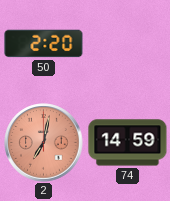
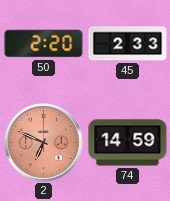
45: none -> 2:33 (128, 44)
2: 7:02 -> 6:49 (44, 143)
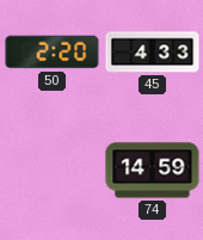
45: 2:33 -> 4:33 (153, 53)
2: 6:49 -> none (44, 143)
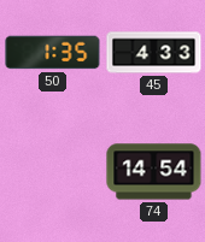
50: 2:20 -> 1:35 (53, 53)
74: 14:59 -> 14:54 (154, 172)
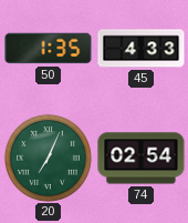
20: none -> 7:04 (48, 158)
74: 14:54 -> 02:54 (142, 159)
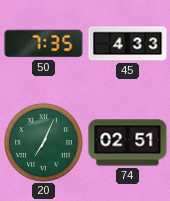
50: 1:35 -> 7:35 (44, 44)
74: 02:54 -> 02:51 (128, 143)
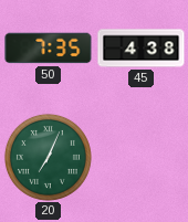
45: 4:33 -> 4:38 (142, 49)
74: 02:51 -> none (128, 143)
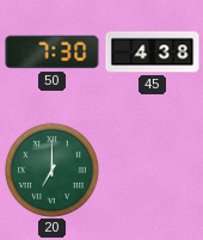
50: 7:35 -> 7:30 (53, 53)
20: 7:04 -> 7:00 (51, 170)
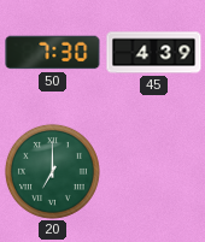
45: 4:38 -> 4:39 (154, 53)
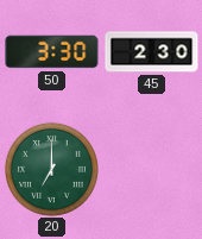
50: 7:30 -> 3:30 (52, 52)
45: 4:39 -> 2:30 (152, 52)
